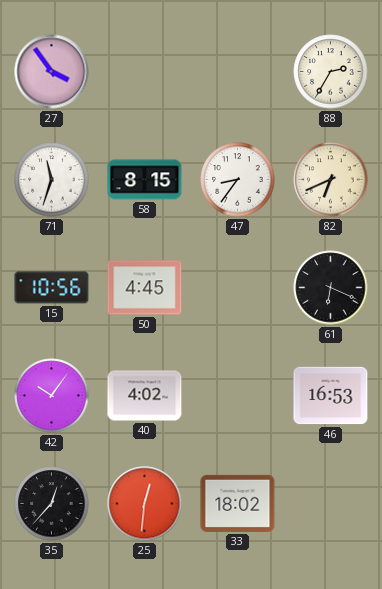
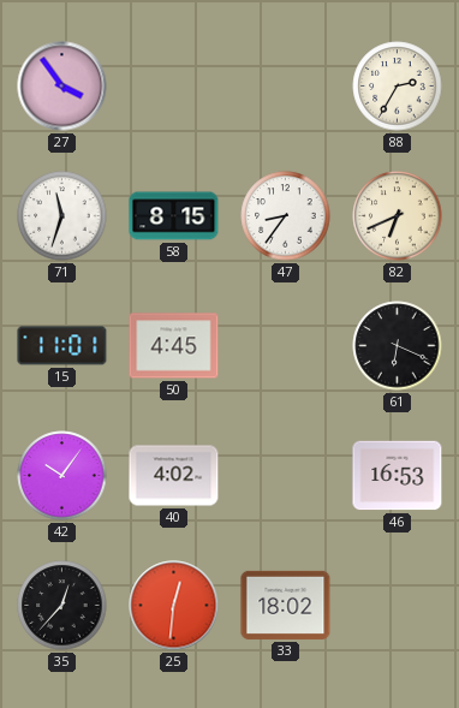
15: 10:56 -> 11:01 (62, 346)
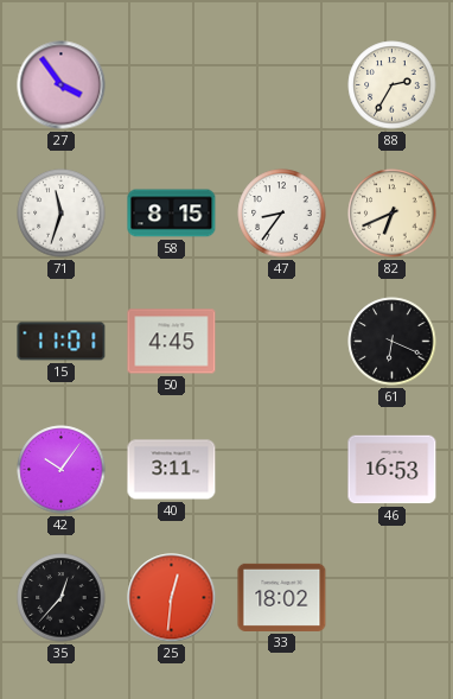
40: 4:02 -> 3:11 (172, 470)
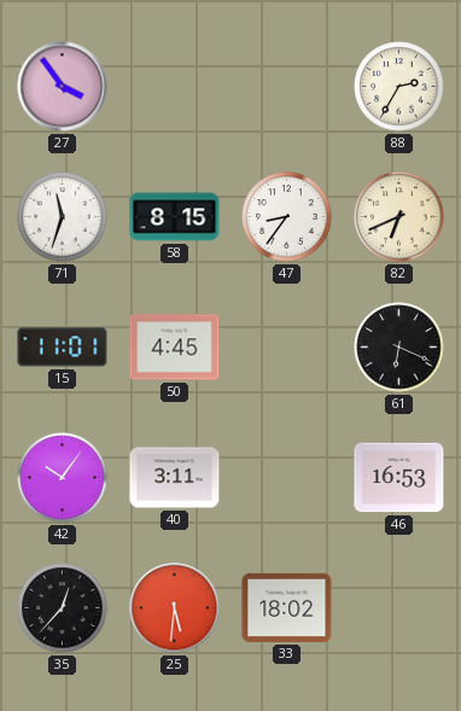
25: 12:31 -> 5:31 (175, 608)
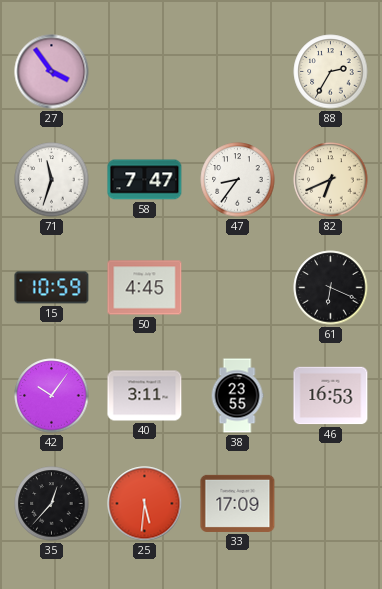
58: 8:15 -> 7:47 (145, 180)
15: 11:01 -> 10:59 (52, 288)
38: none -> 23:55 (237, 396)
33: 18:02 -> 17:09 (238, 503)
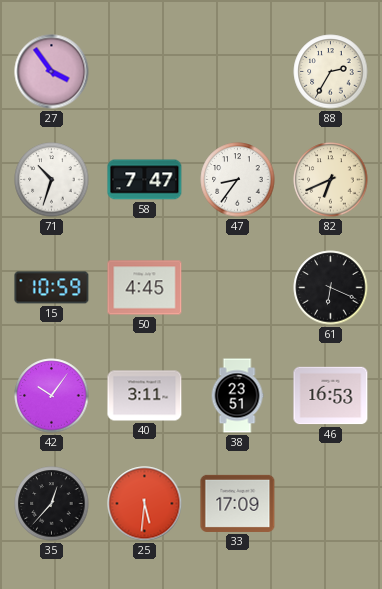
71: 11:33 -> 10:33 (52, 180)
38: 23:55 -> 23:51 (237, 396)
